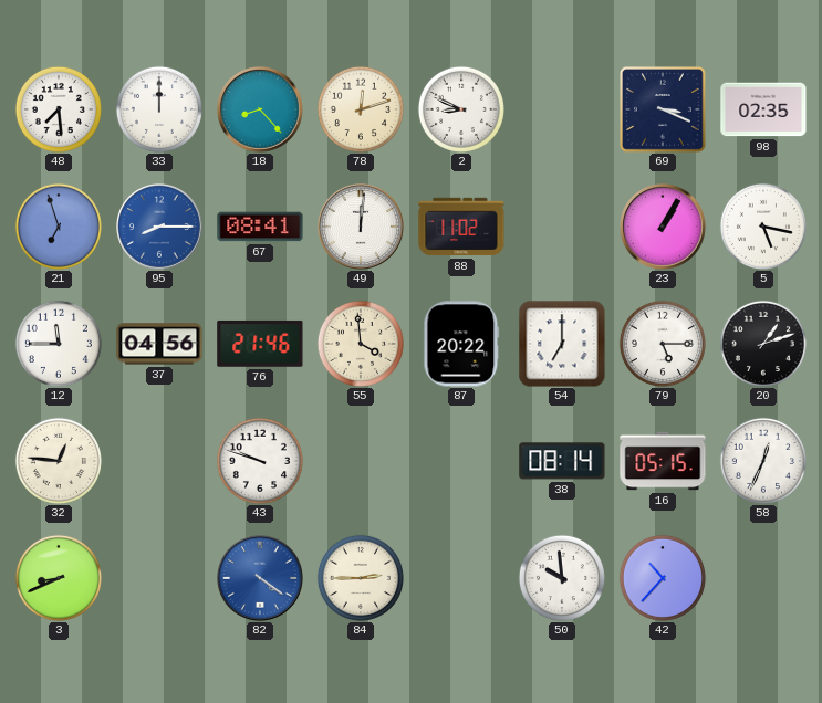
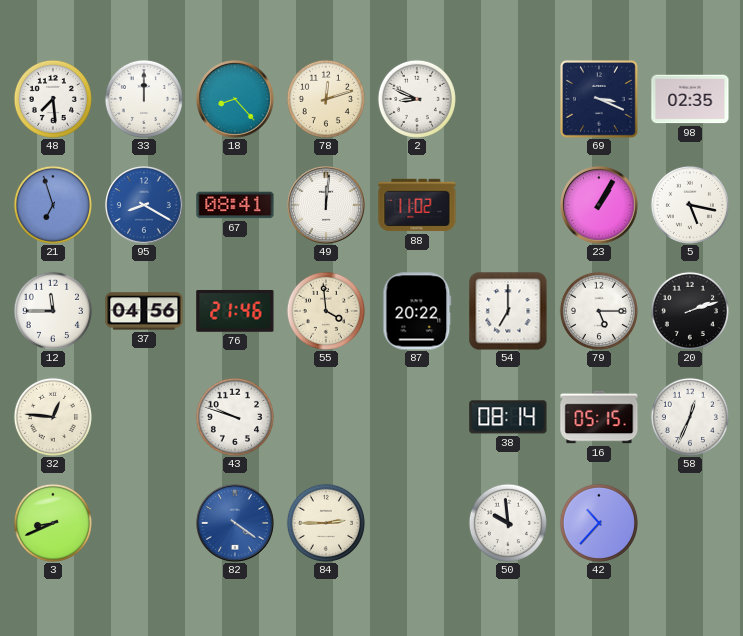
95: 8:15 -> 8:20 (145, 206)
20: 1:12 -> 2:12 (690, 311)
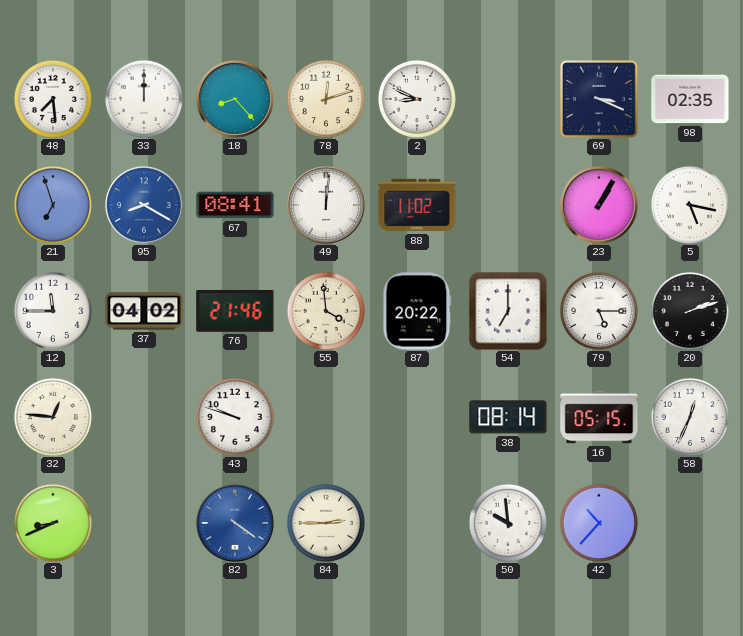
37: 04:56 -> 04:02 (144, 311)
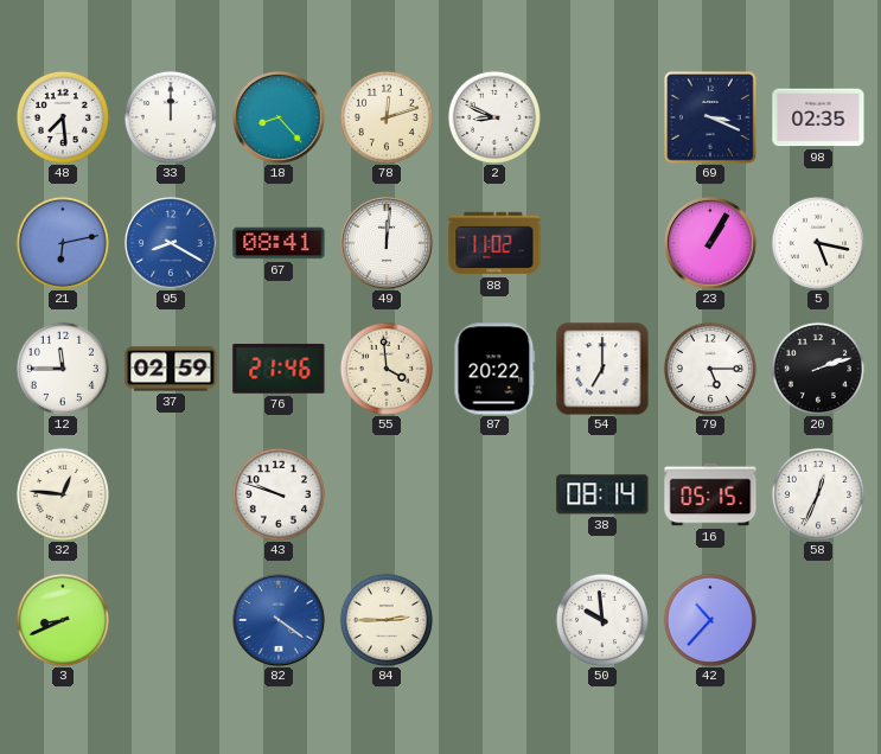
21: 6:57 -> 6:13 (63, 243)
37: 04:02 -> 02:59 (171, 369)
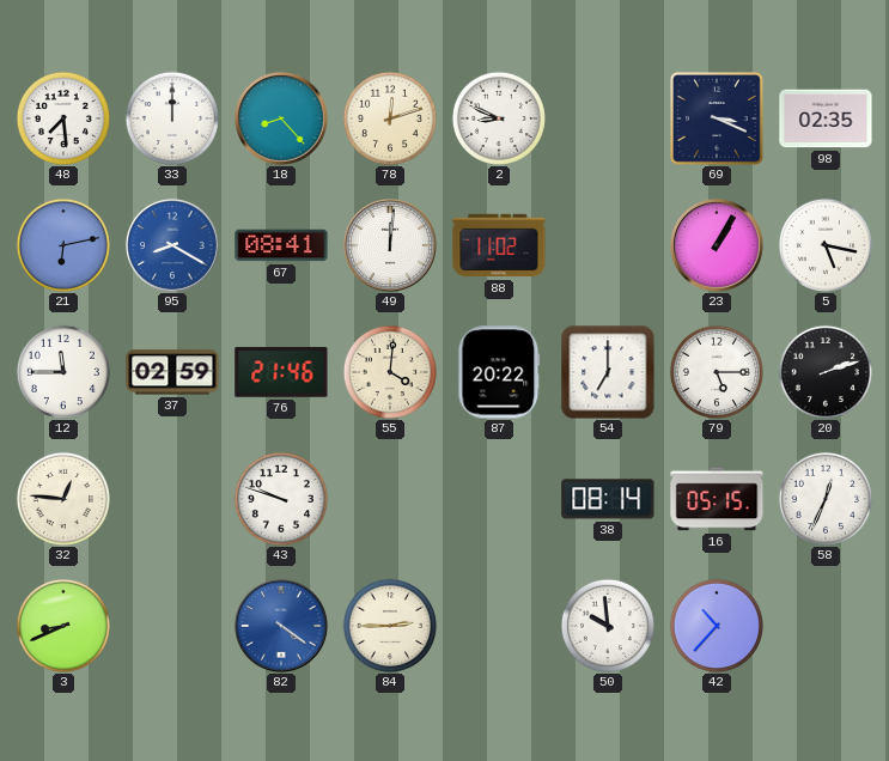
55: 3:59 -> 4:01 (390, 372)
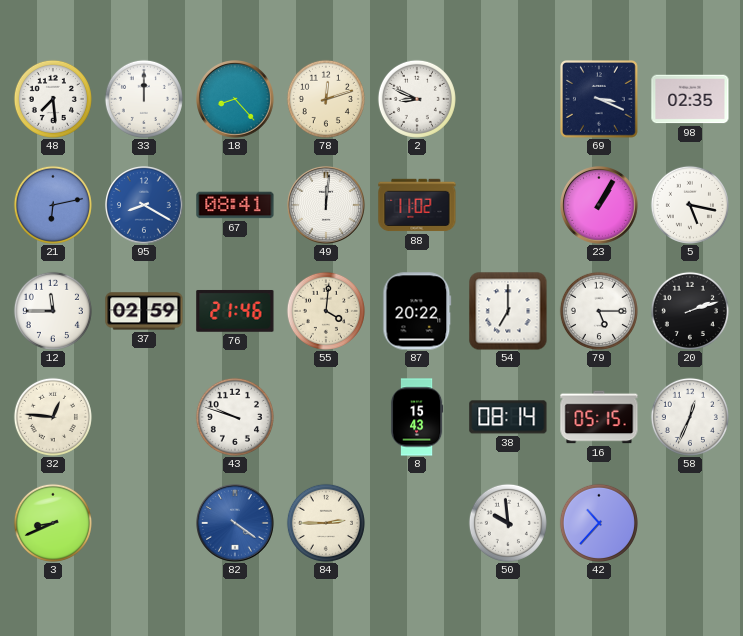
8: none -> 15:43 (417, 417)
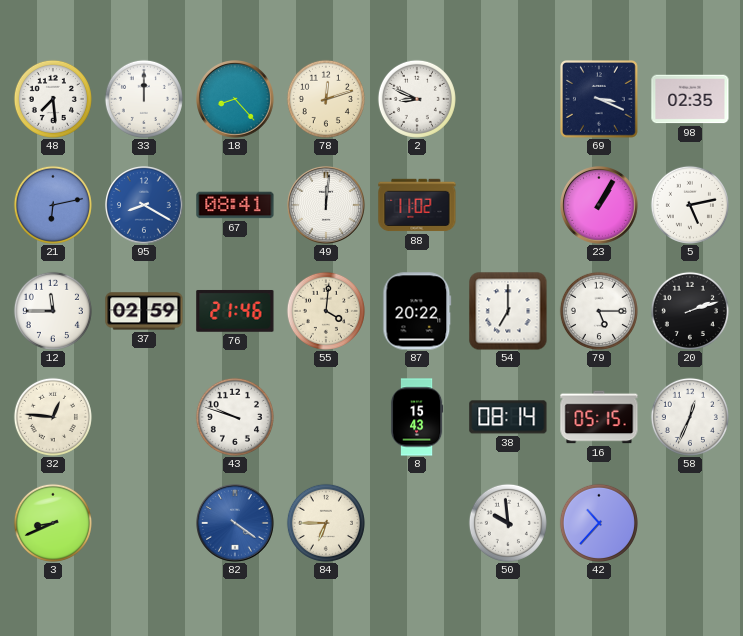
5: 5:17 -> 5:13 (690, 205)
84: 2:45 -> 6:45 (326, 523)
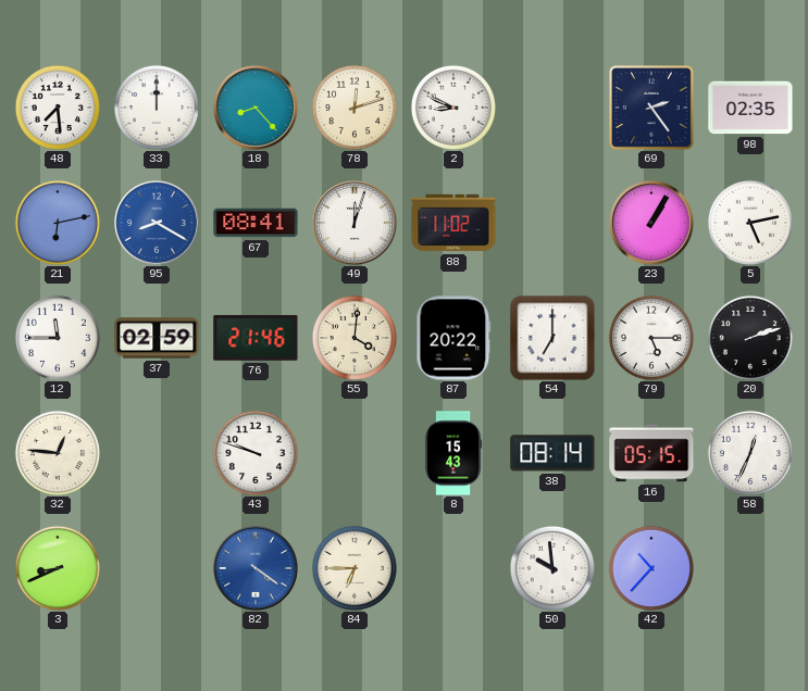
69: 3:19 -> 2:24 (652, 109)
49: 12:01 -> 12:03 (356, 224)
